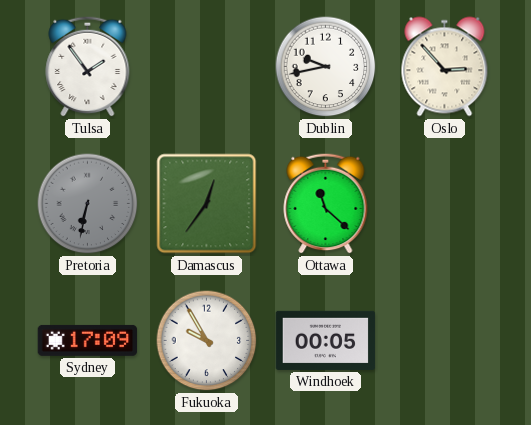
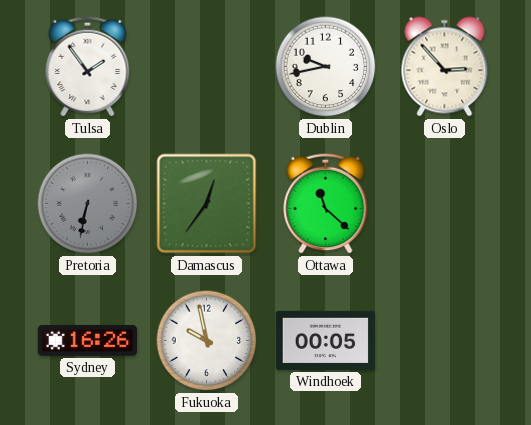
Sydney: 17:09 -> 16:26 (88, 340)
Fukuoka: 9:55 -> 9:58 (207, 341)
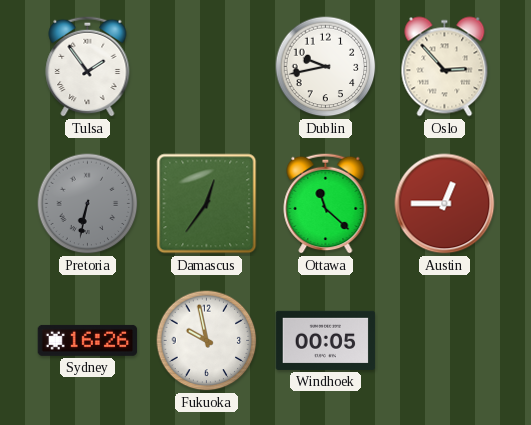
Austin: none -> 12:45 (445, 204)
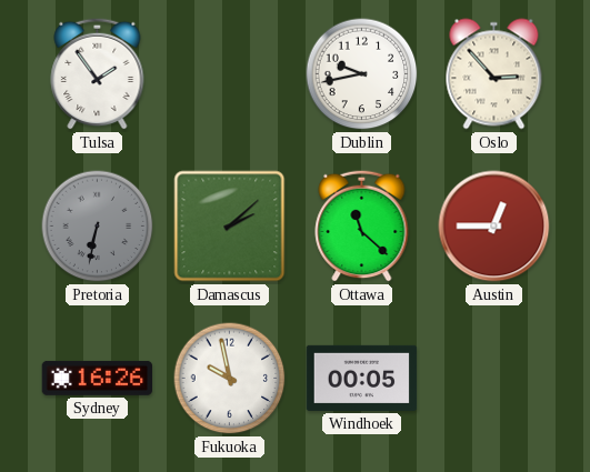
Damascus: 12:36 -> 2:08 (230, 227)
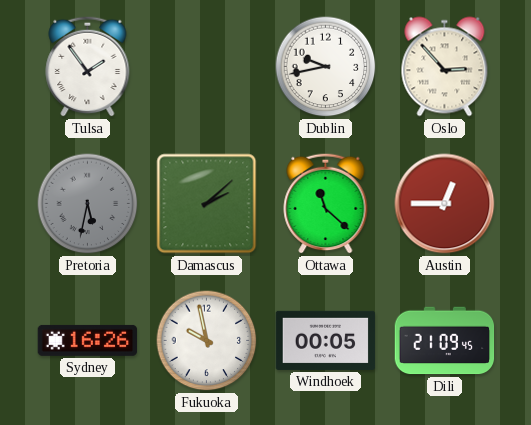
Pretoria: 6:32 -> 5:32 (88, 204)
Dili: none -> 21:09 (445, 341)
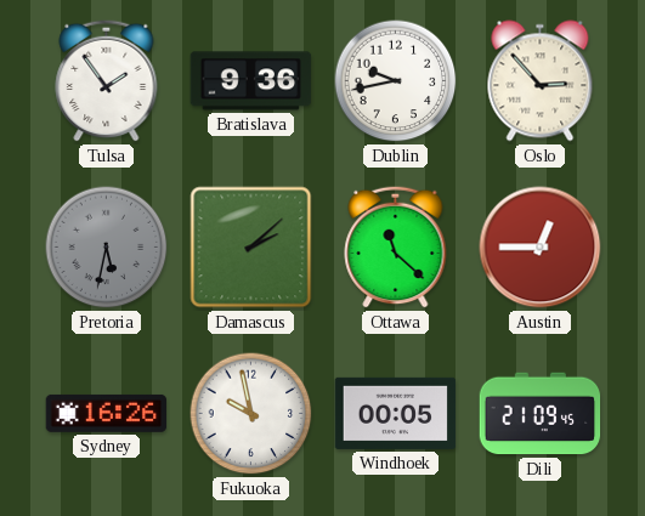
Bratislava: none -> 9:36 (251, 81)
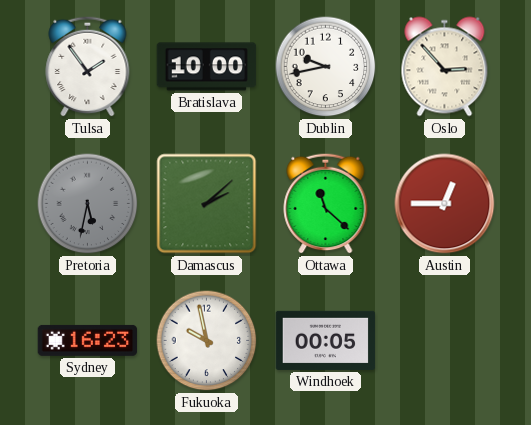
Bratislava: 9:36 -> 10:00 (207, 67)
Sydney: 16:26 -> 16:23 (88, 340)
Dili: 21:09 -> none (541, 414)
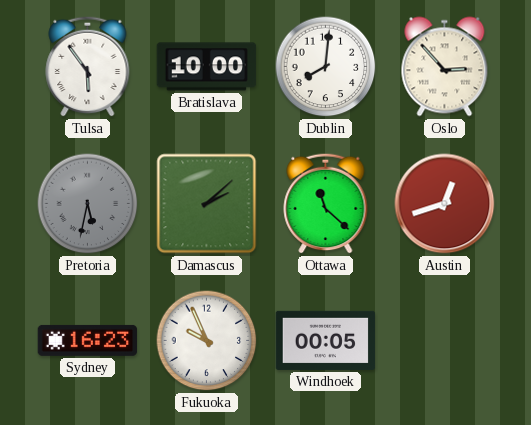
Tulsa: 1:54 -> 5:54 (88, 66)
Dublin: 9:43 -> 8:01 (326, 67)
Austin: 12:45 -> 12:42 (445, 204)
Fukuoka: 9:58 -> 9:56 (207, 341)
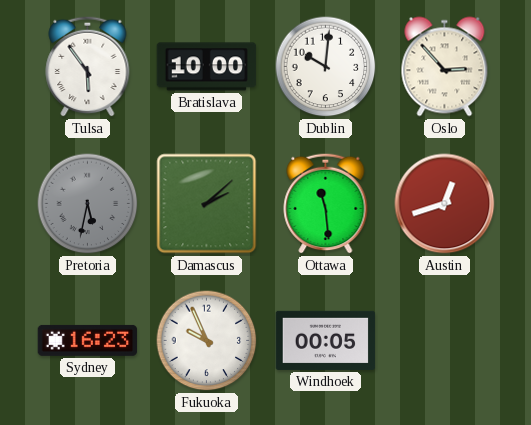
Dublin: 8:01 -> 10:01 (326, 67)
Ottawa: 11:22 -> 11:29 (326, 203)
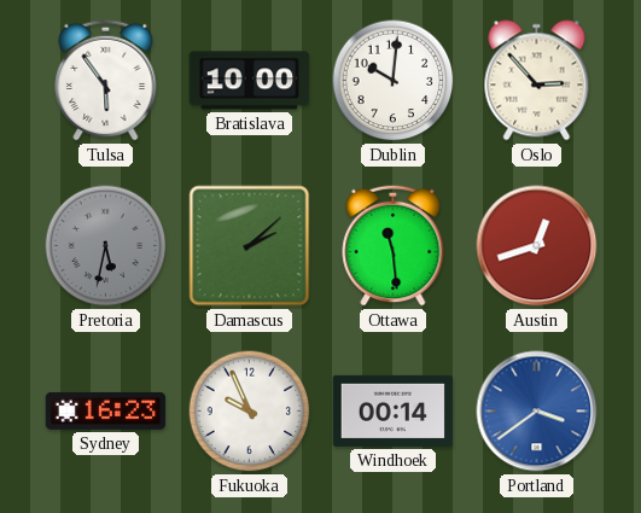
Windhoek: 00:05 -> 00:14 (394, 410)
Portland: none -> 3:39 (537, 412)
